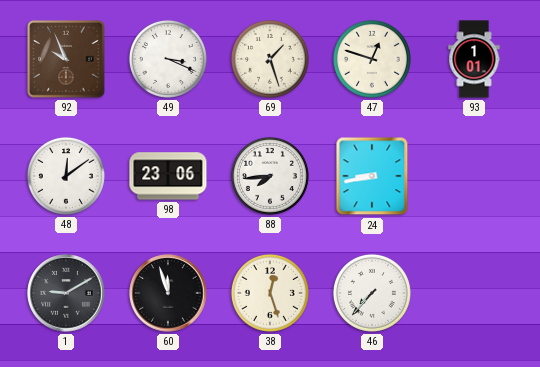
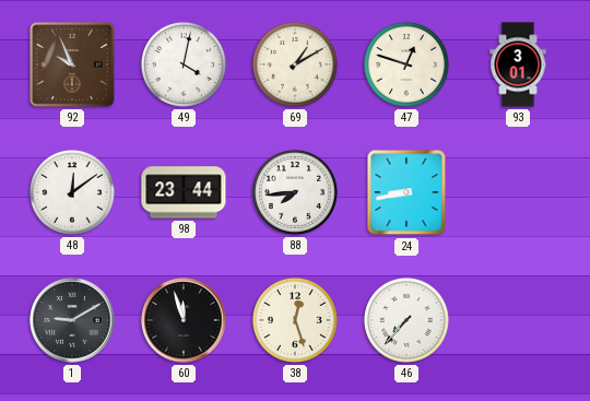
49: 3:19 -> 4:02 (184, 64)
69: 1:27 -> 1:10 (295, 64)
93: 1:01 -> 3:01 (518, 64)
98: 23:06 -> 23:44 (184, 192)
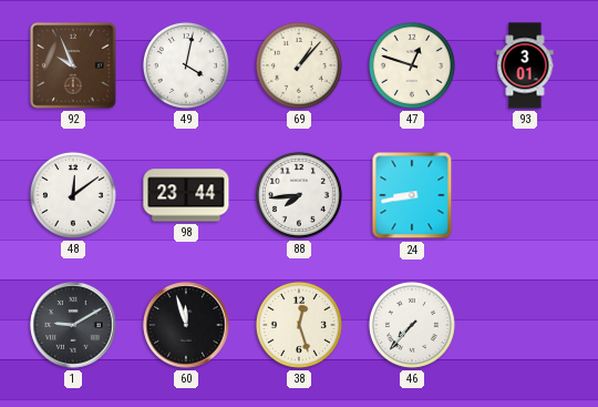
69: 1:10 -> 1:07 (299, 65)
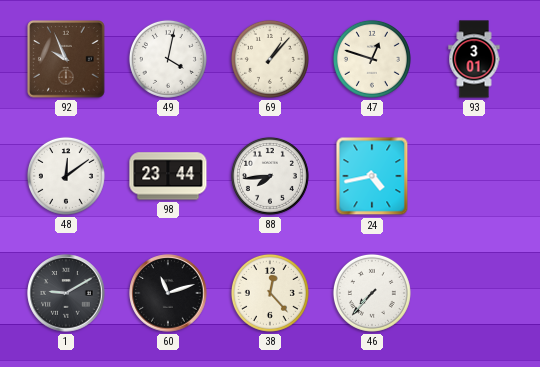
24: 8:43 -> 4:43 (372, 176)
60: 11:57 -> 11:12 (168, 293)
38: 12:27 -> 12:23 (270, 293)
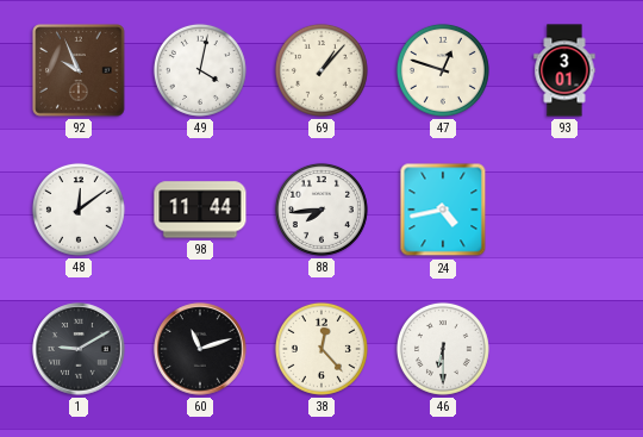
98: 23:44 -> 11:44 (200, 210)
46: 7:37 -> 6:30 (443, 349)
